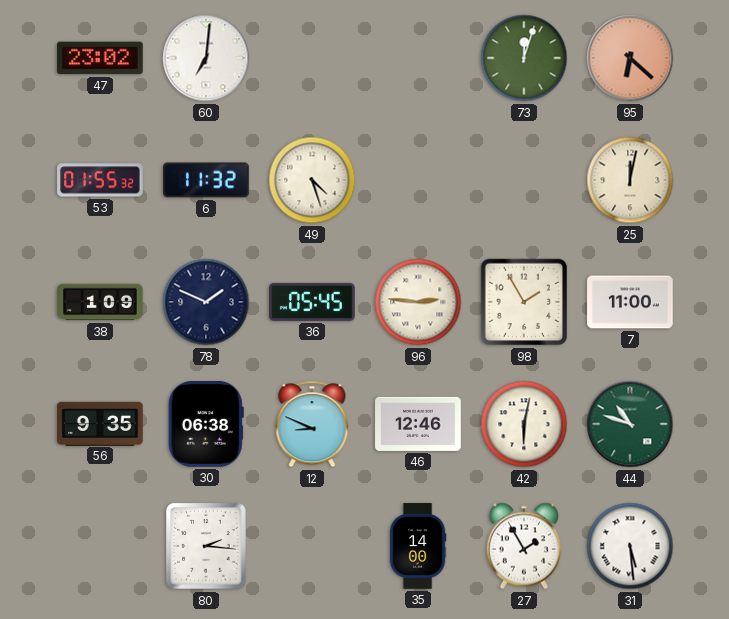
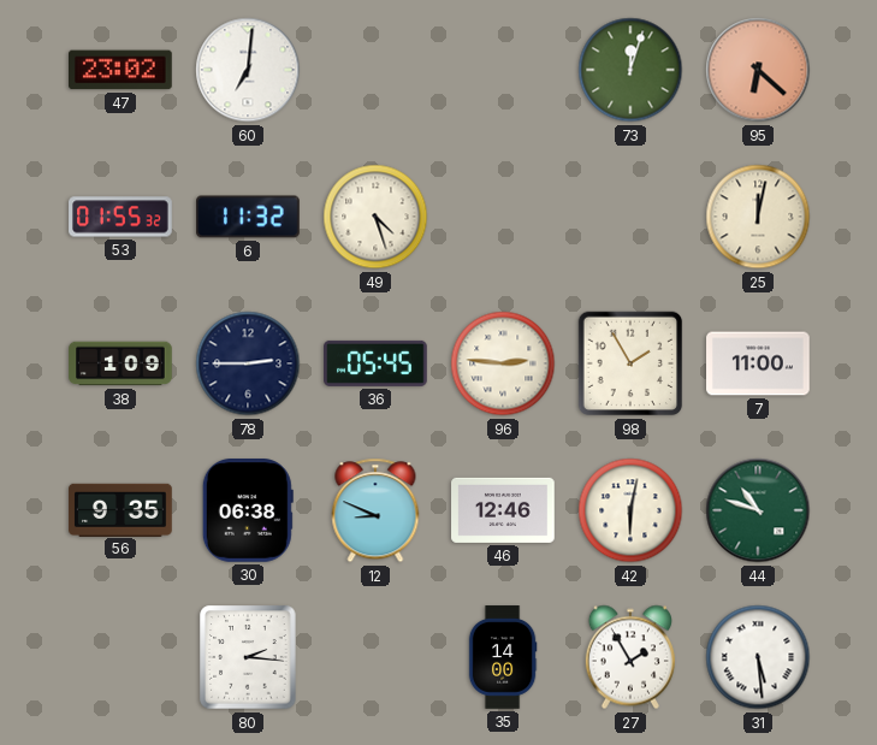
78: 1:49 -> 2:45 (248, 363)
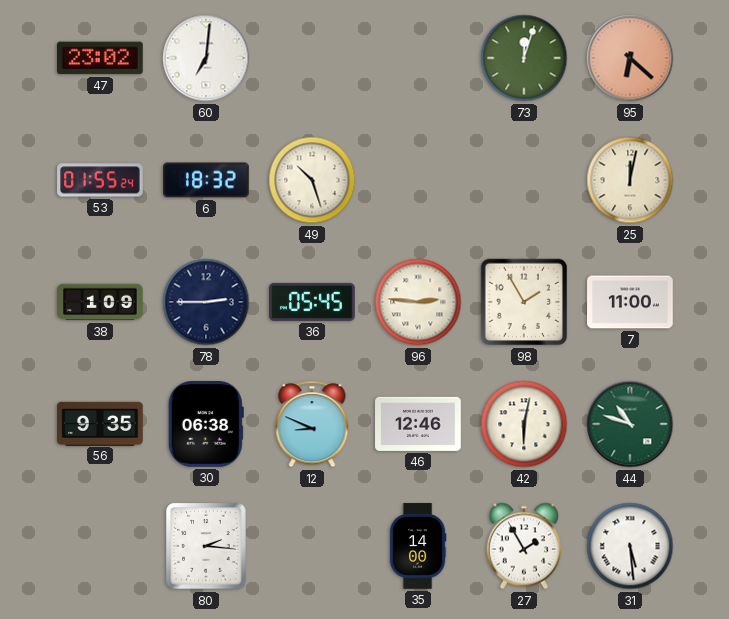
53: 01:55:32 -> 01:55:24 (100, 180)
6: 11:32 -> 18:32 (206, 180)
49: 4:27 -> 10:27 (312, 180)
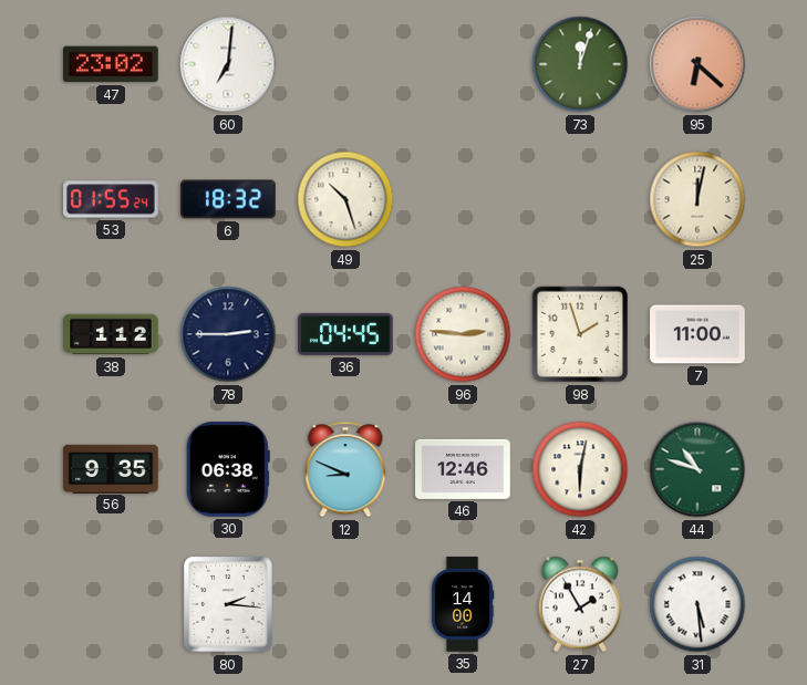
38: 1:09 -> 1:12 (111, 334)
36: 05:45 -> 04:45 (345, 334)
98: 1:55 -> 1:57 (580, 334)
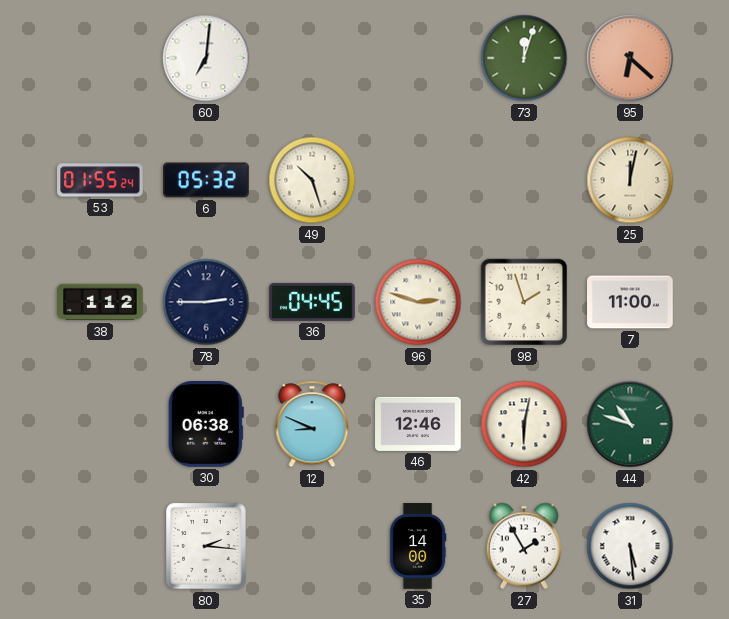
47: 23:02 -> none (112, 64)
6: 18:32 -> 05:32 (206, 180)
96: 2:46 -> 2:48 (418, 302)
56: 9:35 -> none (111, 468)
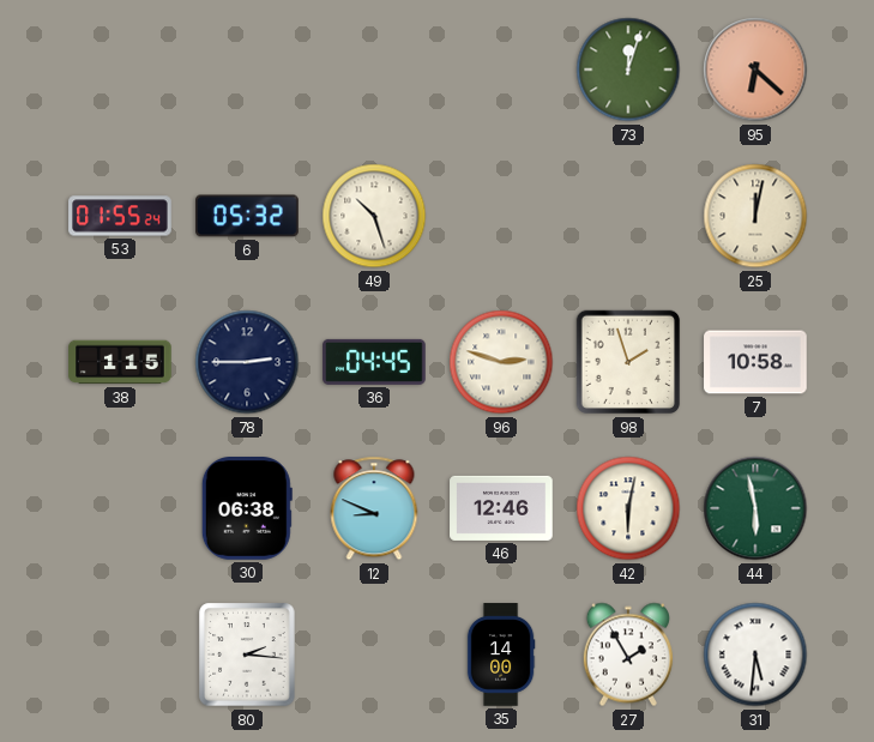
60: 7:01 -> none (206, 58)
38: 1:12 -> 1:15 (120, 362)
7: 11:00 -> 10:58 (755, 362)
44: 10:48 -> 5:58 (755, 508)
31: 5:29 -> 5:31 (755, 654)
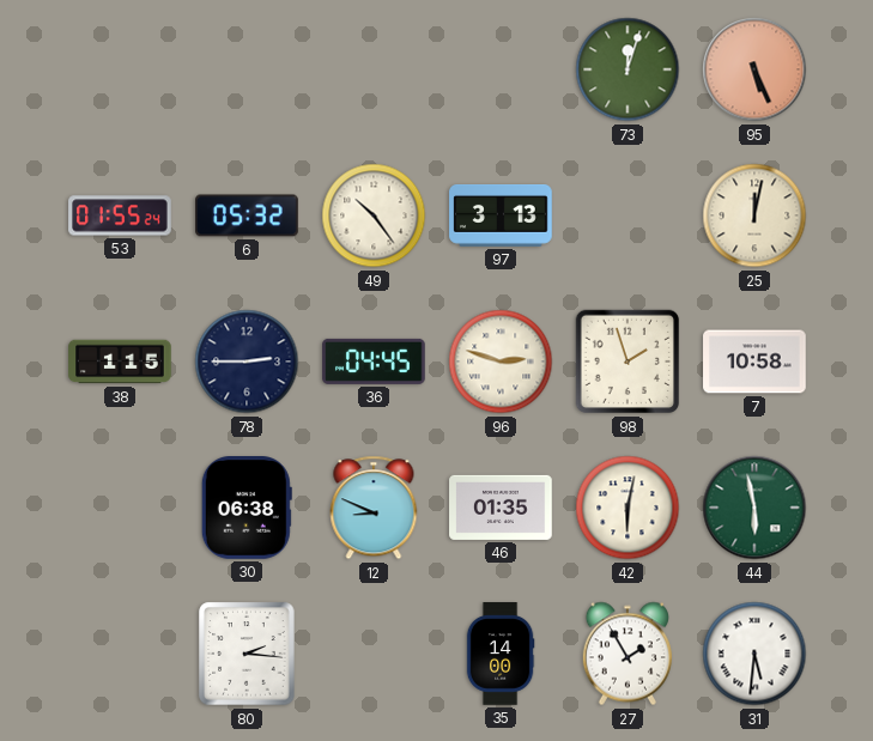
95: 6:22 -> 5:26 (754, 69)
49: 10:27 -> 10:24 (374, 215)
97: none -> 3:13 (501, 217)
46: 12:46 -> 01:35 (501, 508)
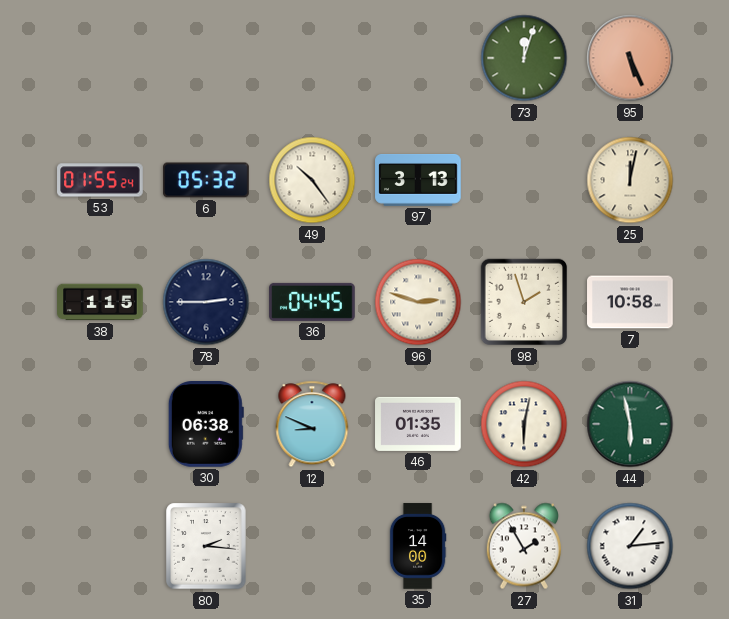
31: 5:31 -> 1:14 (630, 546)
